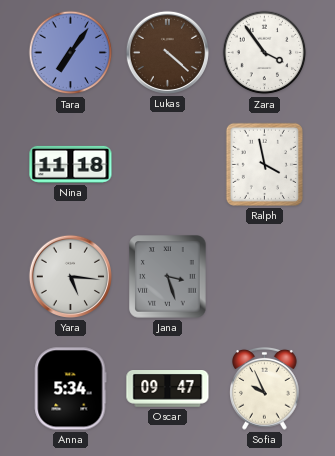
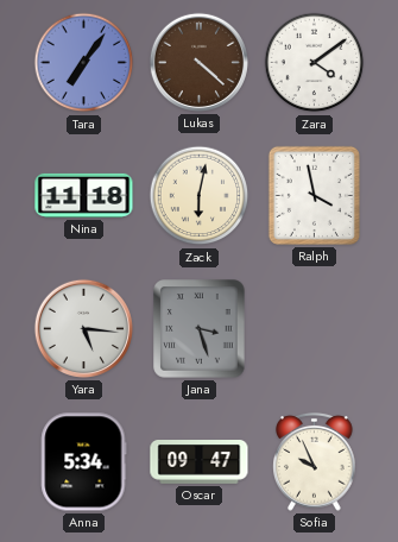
Zara: 3:54 -> 4:09 (315, 63)
Zack: none -> 6:02 (200, 196)
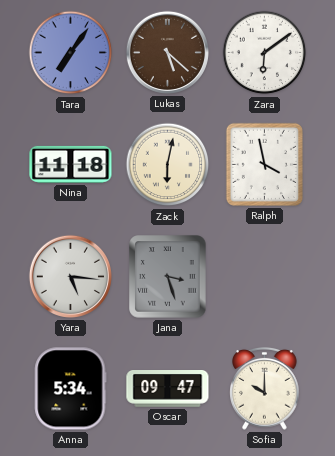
Lukas: 4:22 -> 5:22 (167, 52)
Zara: 4:09 -> 6:09 (265, 53)
Sofia: 9:56 -> 10:00 (265, 388)
